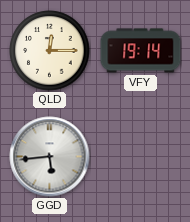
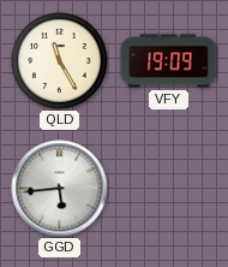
QLD: 12:15 -> 11:25 (60, 61)
VFY: 19:14 -> 19:09 (169, 61)
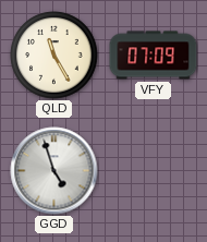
VFY: 19:09 -> 07:09 (154, 56)
GGD: 5:44 -> 4:57 (54, 171)
